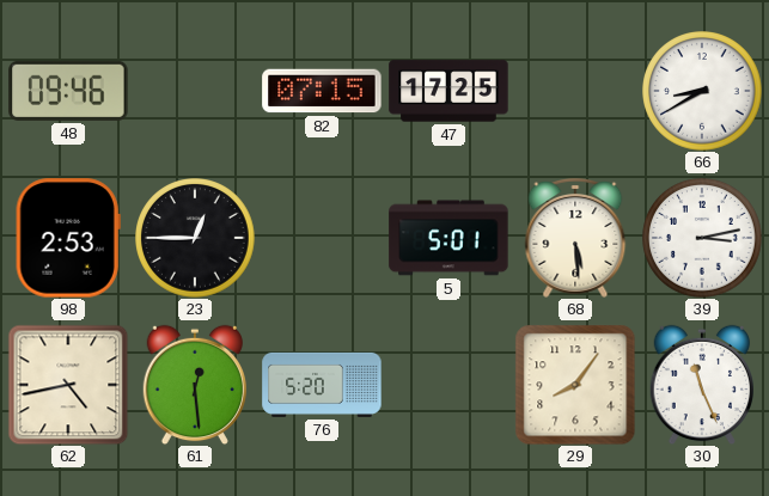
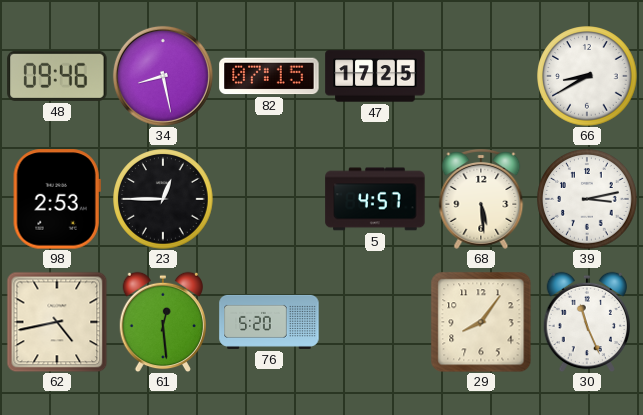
34: none -> 8:28 (163, 76)
5: 5:01 -> 4:57 (375, 199)
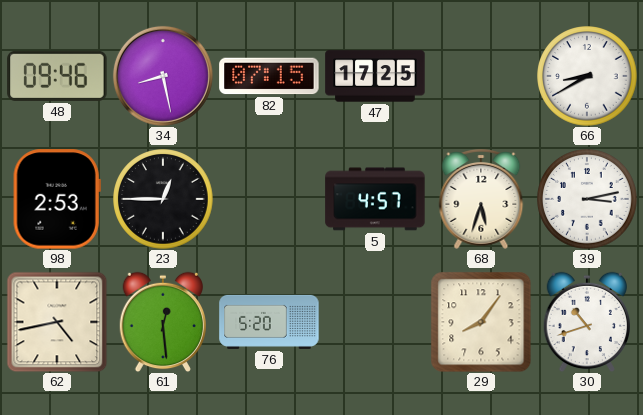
68: 5:29 -> 5:33 (481, 199)
30: 11:26 -> 10:42 (586, 322)
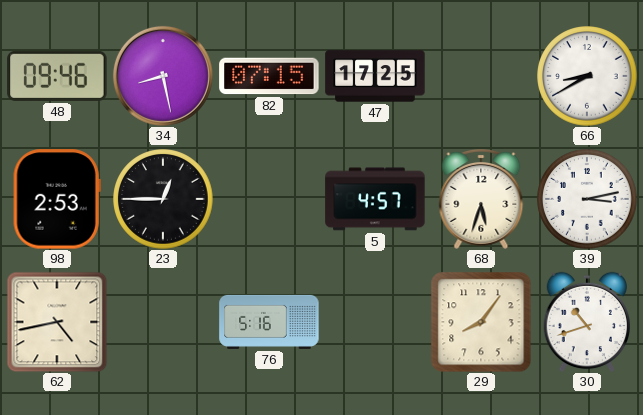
61: 12:29 -> none (162, 322)
76: 5:20 -> 5:16 (269, 322)
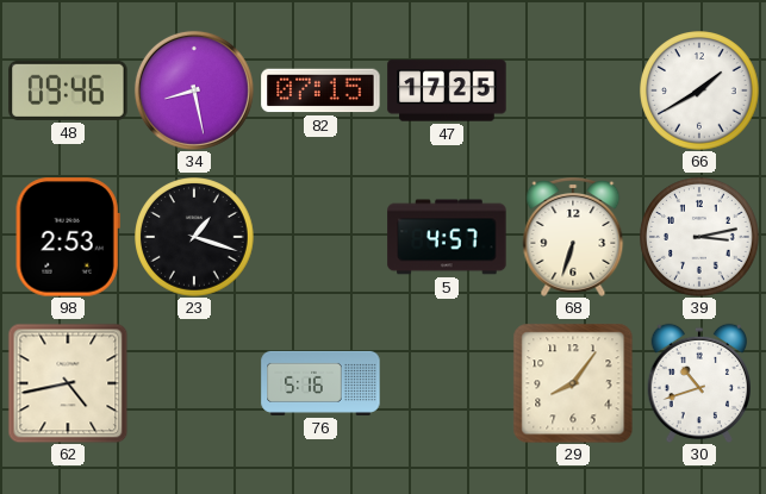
66: 8:40 -> 1:40 (699, 90)
23: 12:45 -> 1:18 (194, 237)
68: 5:33 -> 6:33 (573, 237)
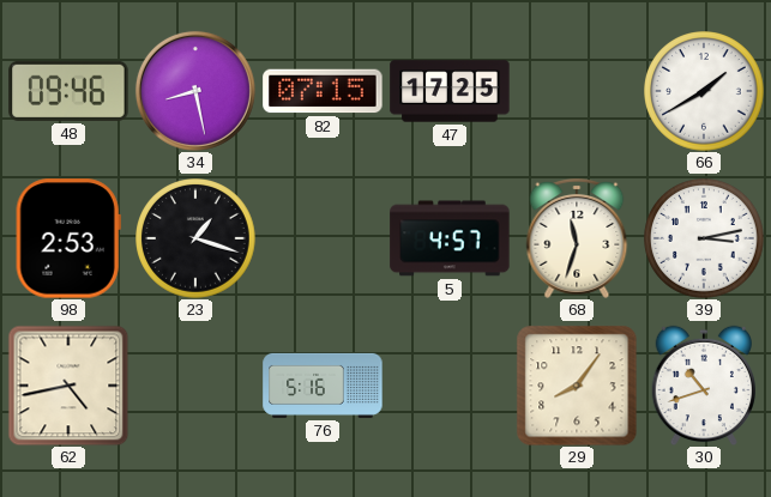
68: 6:33 -> 11:33 (577, 238)
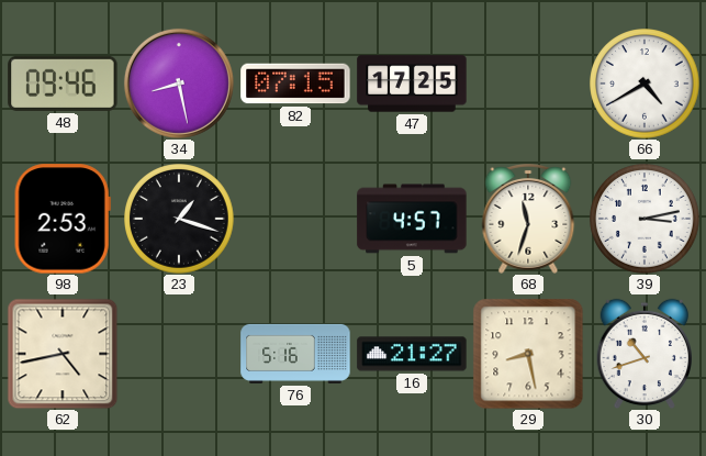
66: 1:40 -> 4:40 (645, 84)
16: none -> 21:27 (412, 354)
29: 8:06 -> 8:28 (528, 354)
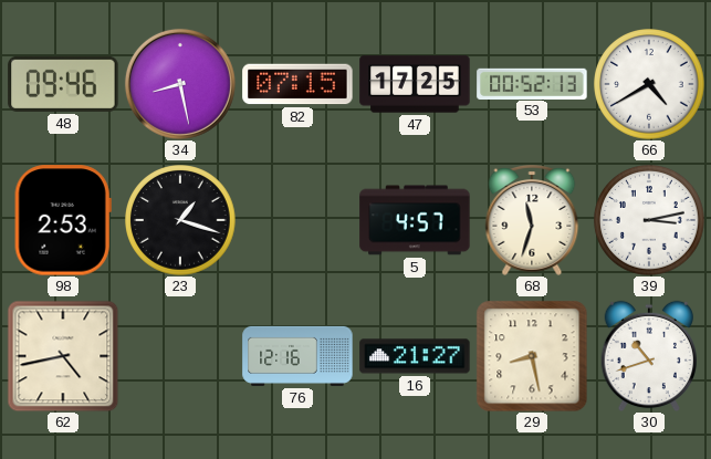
53: none -> 00:52 (532, 83)
76: 5:16 -> 12:16 (297, 356)
